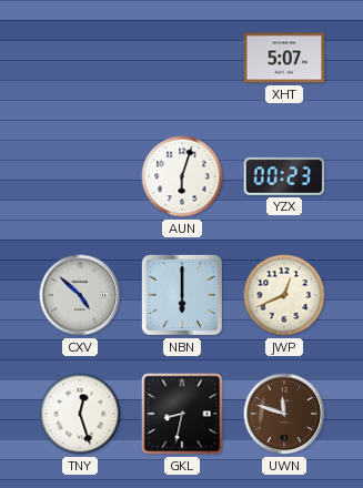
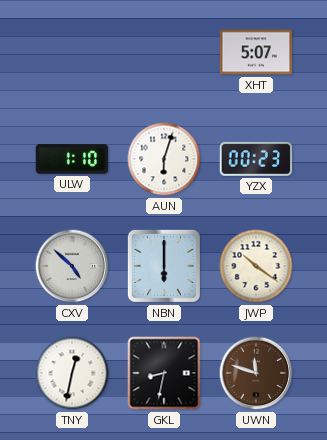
ULW: none -> 1:10 (72, 159)
JWP: 12:41 -> 10:21 (256, 266)
TNY: 12:27 -> 12:32 (72, 373)
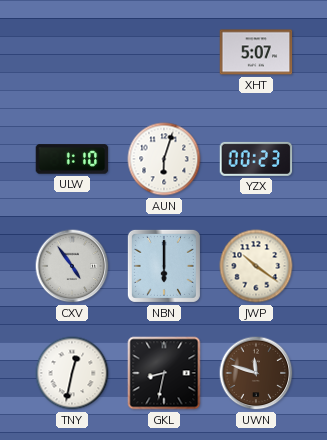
CXV: 4:52 -> 4:54 (72, 266)
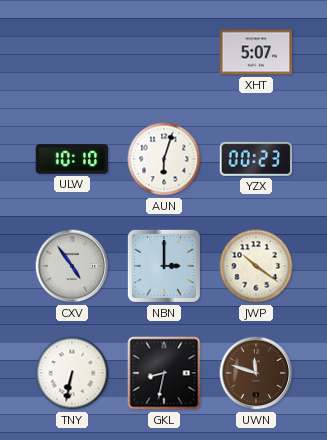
ULW: 1:10 -> 10:10 (72, 159)
NBN: 6:00 -> 3:00 (164, 266)
TNY: 12:32 -> 6:32 (72, 373)
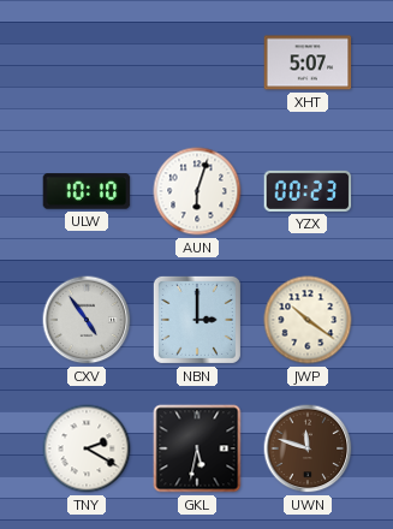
TNY: 6:32 -> 2:20 (87, 448)
GKL: 8:32 -> 5:32 (197, 448)
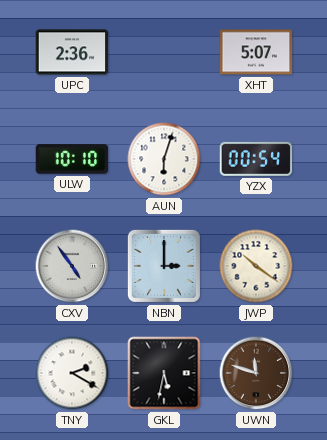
UPC: none -> 2:36 (72, 52)
YZX: 00:23 -> 00:54 (256, 159)
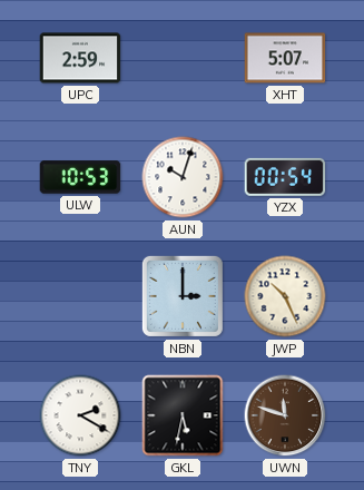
UPC: 2:36 -> 2:59 (80, 58)
ULW: 10:10 -> 10:53 (80, 177)
AUN: 6:03 -> 10:03 (183, 177)
CXV: 4:54 -> none (72, 266)
JWP: 10:21 -> 10:26 (285, 296)
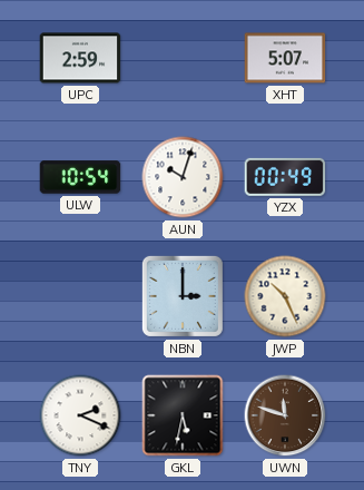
ULW: 10:53 -> 10:54 (80, 177)
YZX: 00:54 -> 00:49 (285, 177)
TNY: 2:20 -> 2:19 (80, 415)
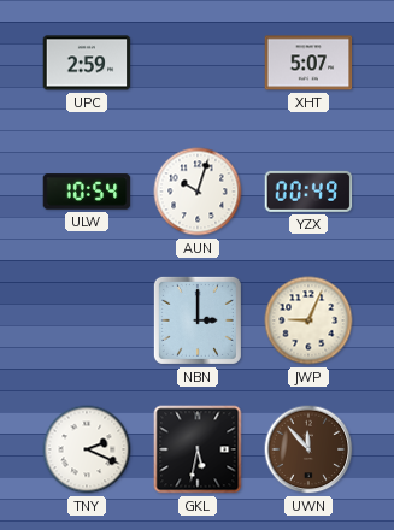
JWP: 10:26 -> 9:04 (308, 320)
UWN: 11:48 -> 11:53 (308, 449)
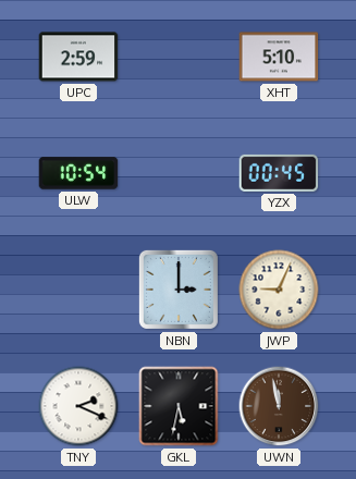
XHT: 5:07 -> 5:10 (279, 57)
AUN: 10:03 -> none (198, 192)
YZX: 00:49 -> 00:45 (279, 173)
UWN: 11:53 -> 11:58 (279, 406)
